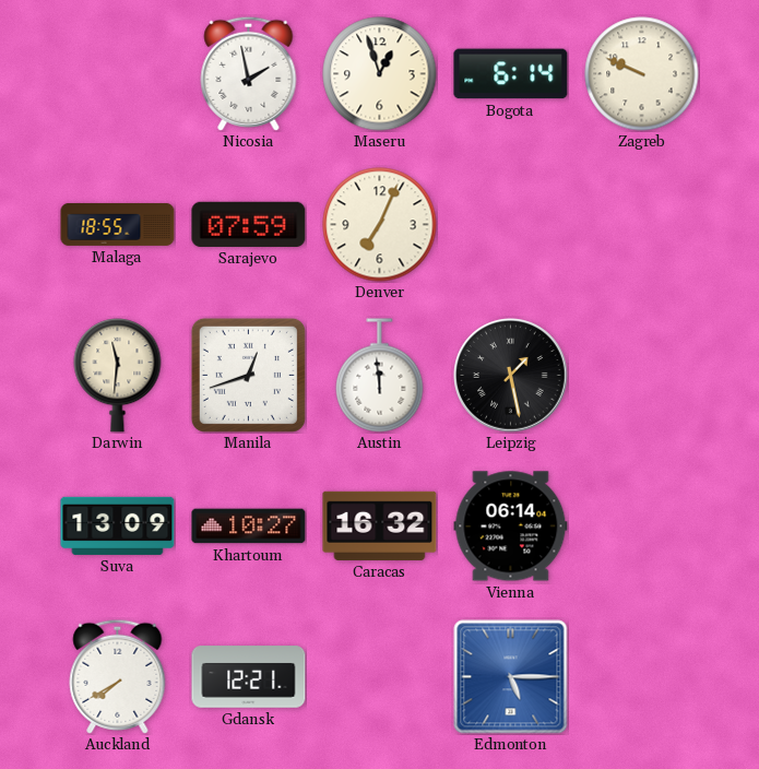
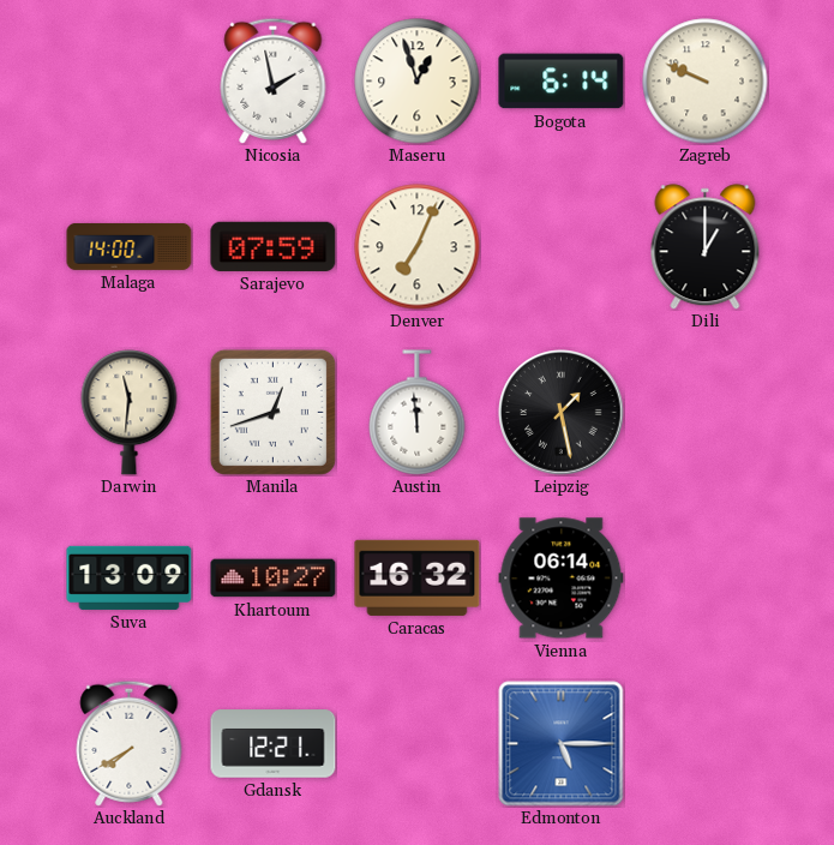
Malaga: 18:55 -> 14:00 (130, 246)
Dili: none -> 1:00 (706, 247)
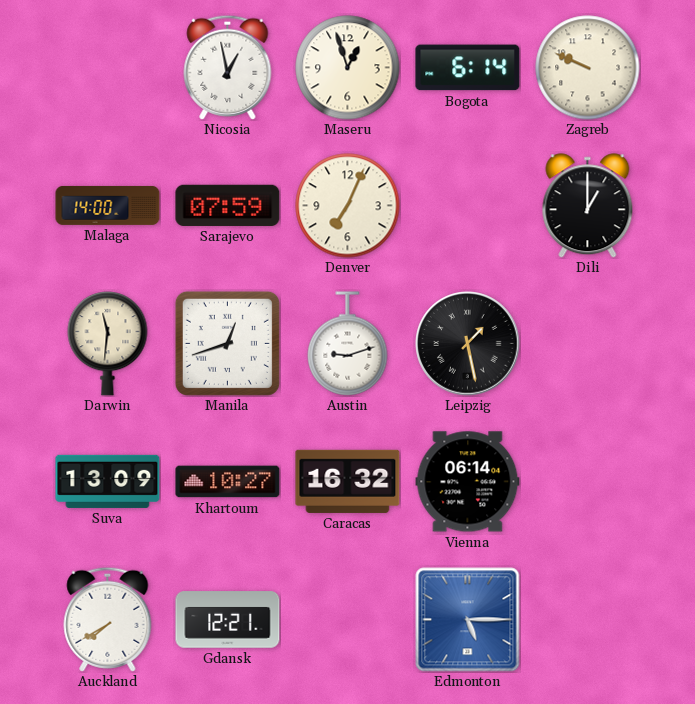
Nicosia: 1:58 -> 12:58 (228, 67)
Austin: 11:59 -> 9:12 (348, 344)
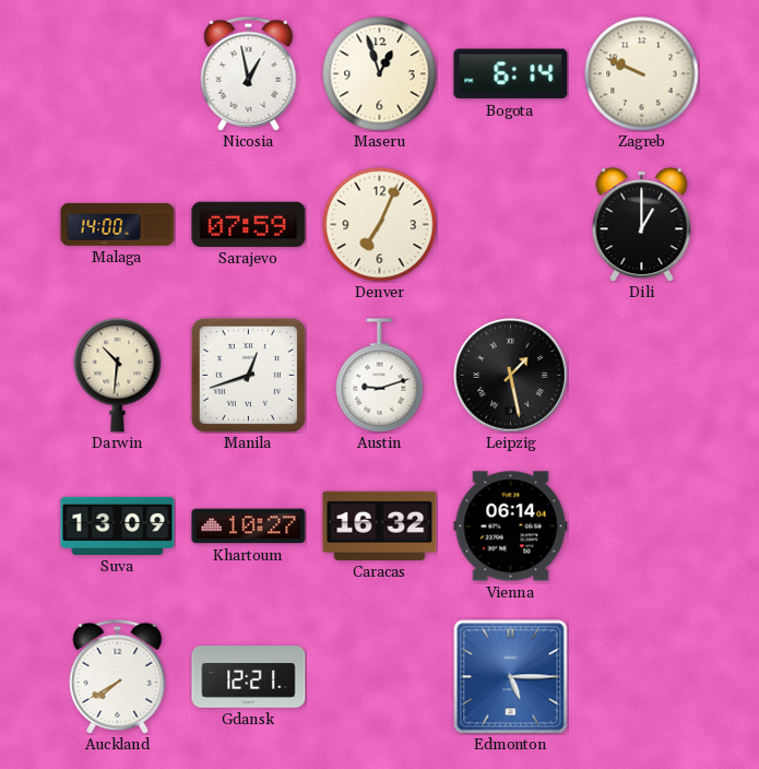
Darwin: 11:31 -> 10:31 (118, 376)
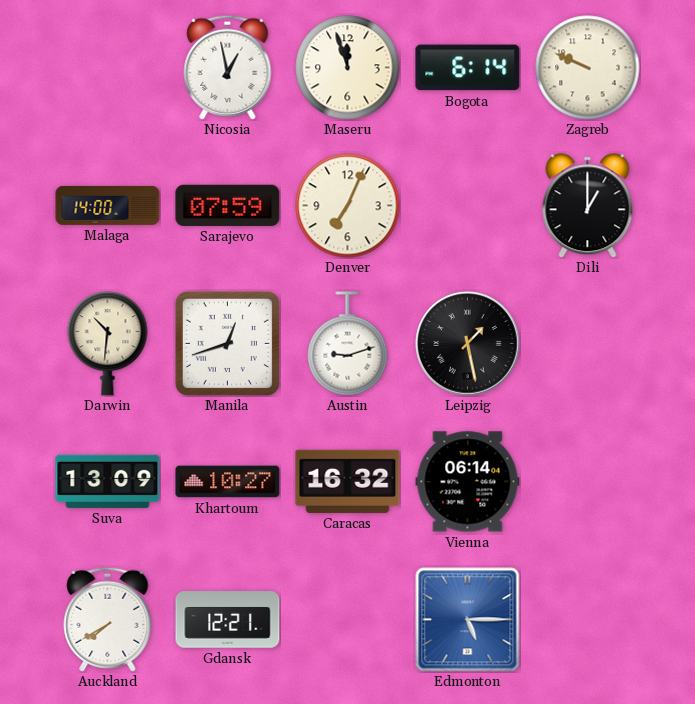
Maseru: 12:57 -> 11:57 (348, 68)
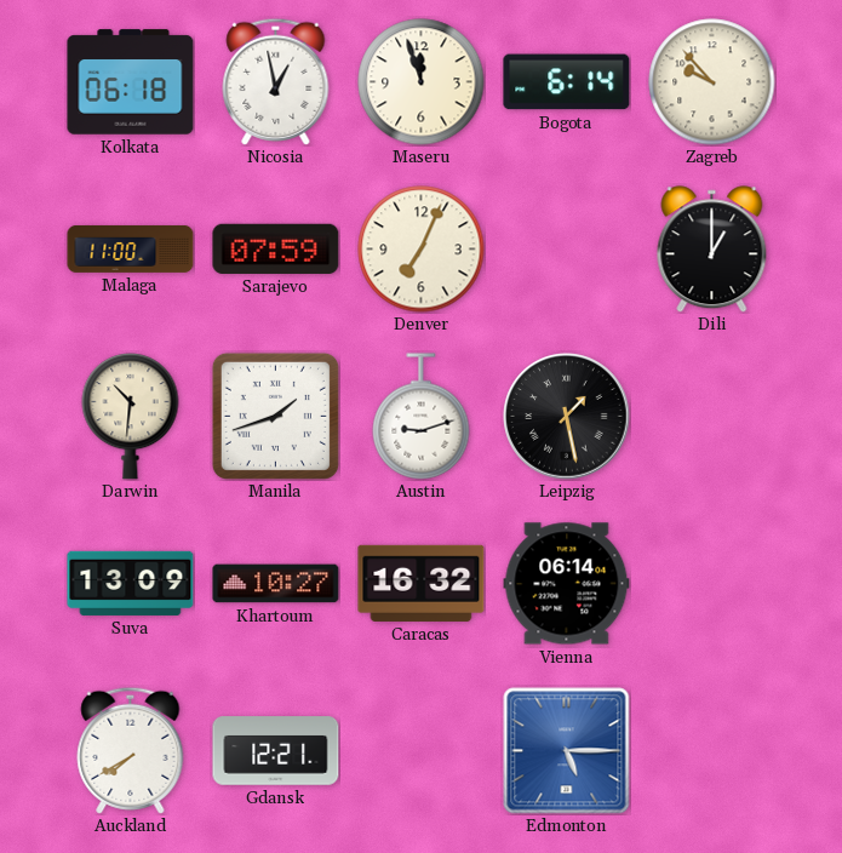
Kolkata: none -> 06:18 (131, 82)
Zagreb: 9:49 -> 9:53 (712, 82)
Malaga: 14:00 -> 11:00 (131, 248)
Manila: 12:42 -> 1:42 (275, 416)
